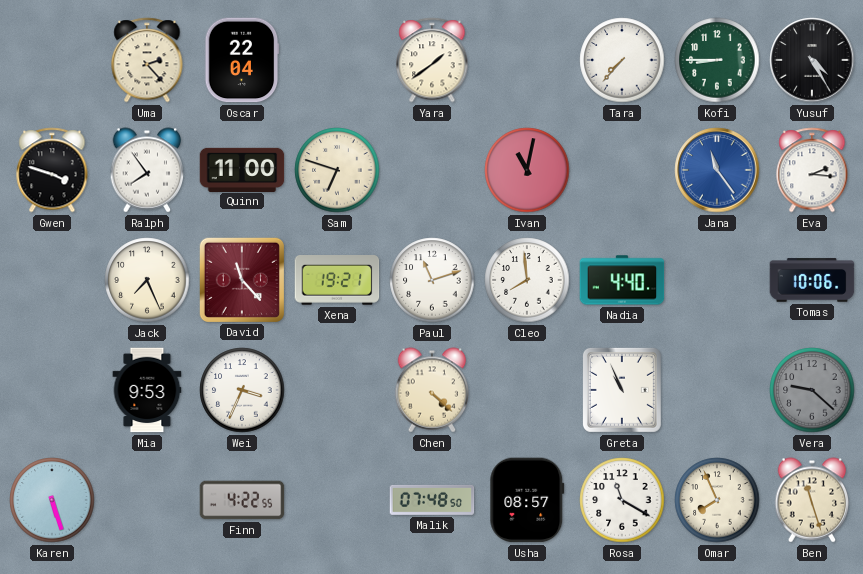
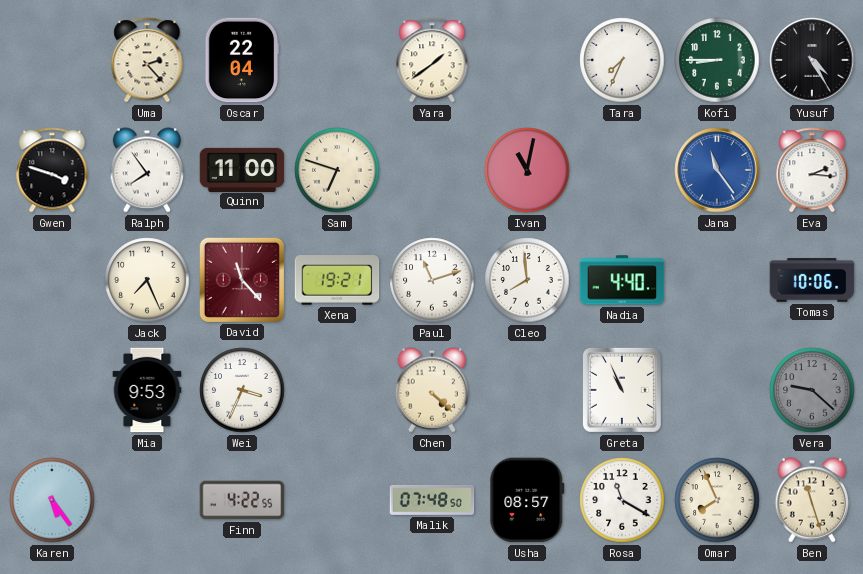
Tara: 7:37 -> 7:34 (622, 60)
Karen: 5:27 -> 5:24 (52, 500)
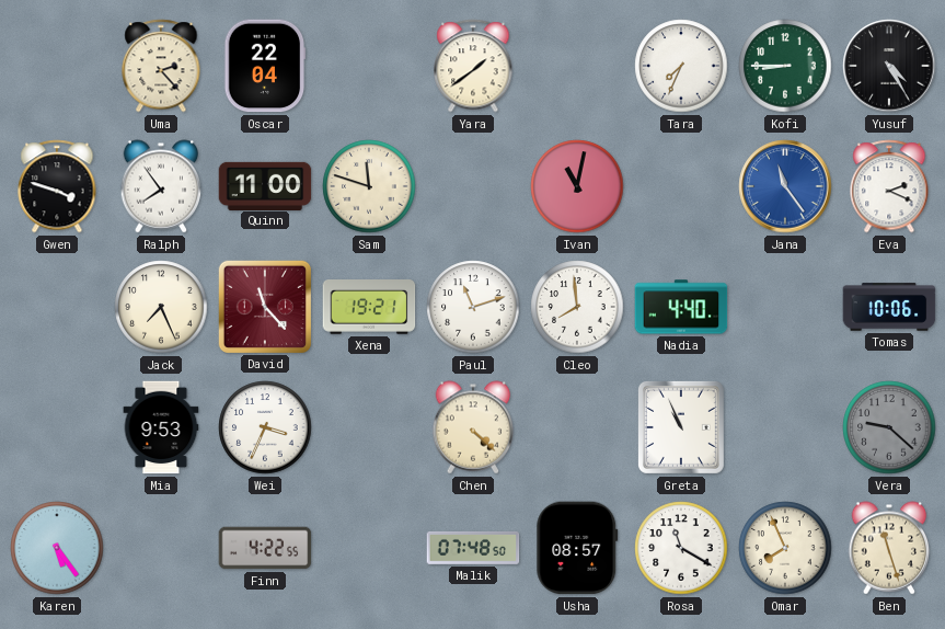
Sam: 6:48 -> 11:48 (369, 186)
Eva: 2:16 -> 2:19 (889, 186)
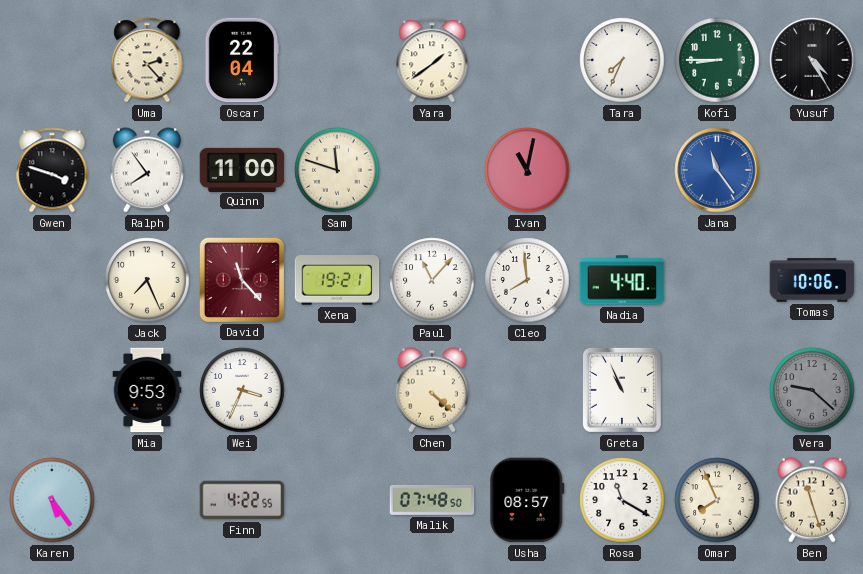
Eva: 2:19 -> none (889, 186)
Paul: 11:12 -> 11:07 (432, 280)
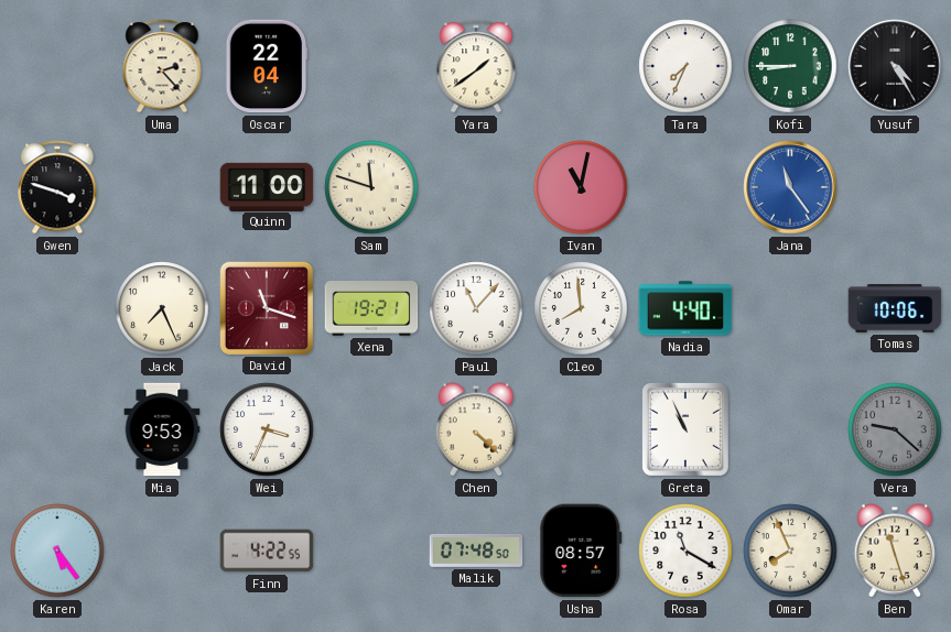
Ralph: 7:54 -> none (147, 170)
David: 11:23 -> 11:18 (266, 307)
